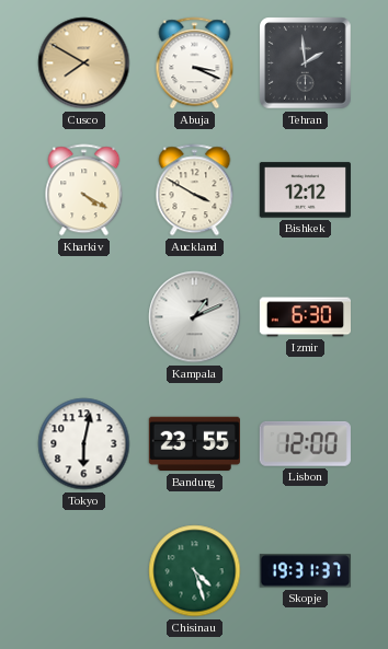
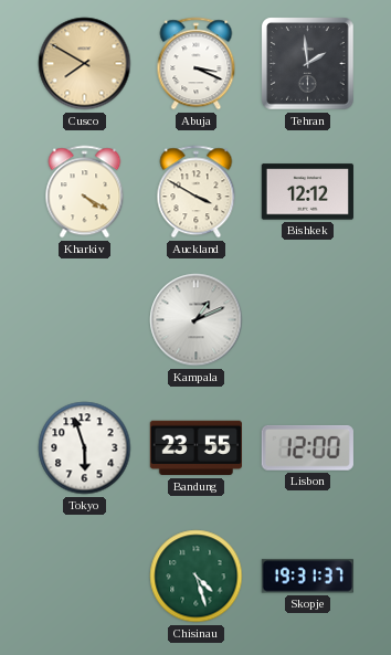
Izmir: 6:30 -> none (305, 317)
Tokyo: 6:02 -> 5:57 (85, 448)
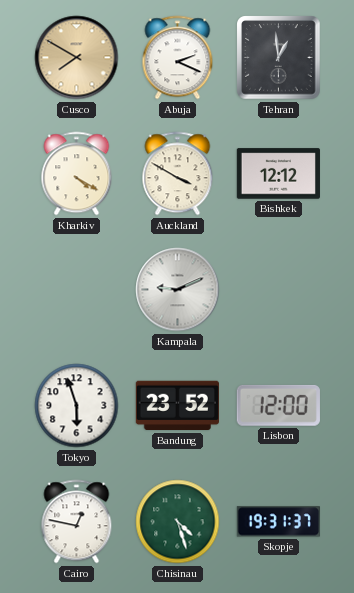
Abuja: 3:19 -> 2:19 (178, 58)
Tehran: 1:59 -> 12:59 (279, 58)
Kampala: 1:11 -> 9:11 (178, 290)
Bandung: 23:55 -> 23:52 (177, 406)
Cairo: none -> 12:47 (77, 522)
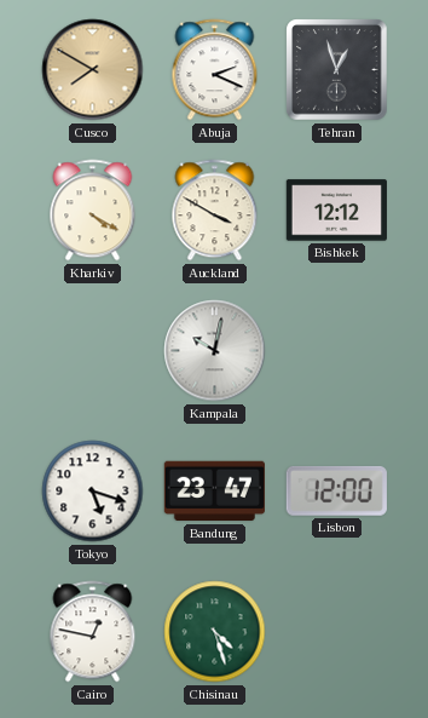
Tehran: 12:59 -> 12:57 (337, 70)
Kampala: 9:11 -> 10:02 (215, 351)
Tokyo: 5:57 -> 5:18 (93, 492)
Bandung: 23:52 -> 23:47 (214, 492)
Skopje: 19:31 -> none (278, 522)
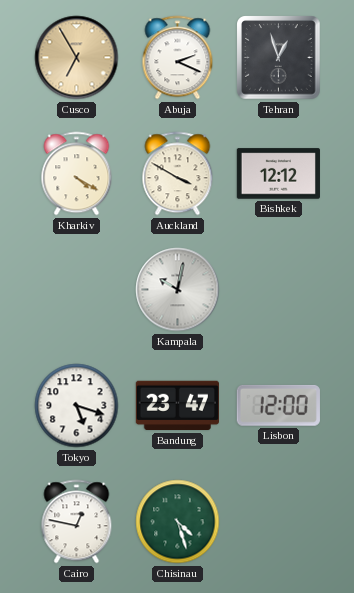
Cusco: 7:50 -> 6:55 (77, 58)
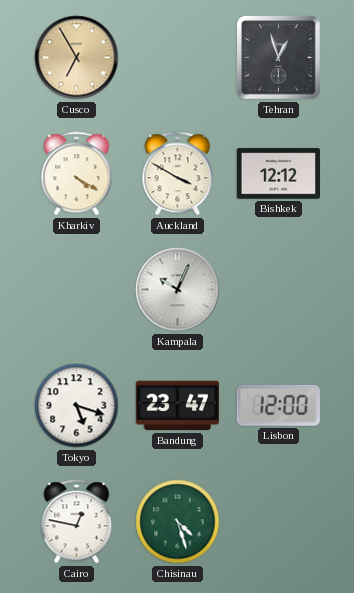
Abuja: 2:19 -> none (178, 58)
Kampala: 10:02 -> 10:04 (178, 290)
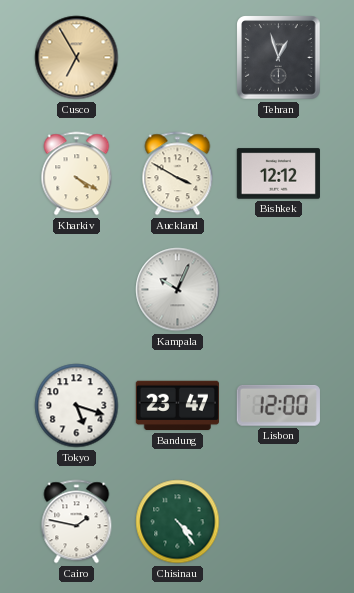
Cairo: 12:47 -> 1:47 (77, 522)
Chisinau: 4:27 -> 4:24 (178, 522)
